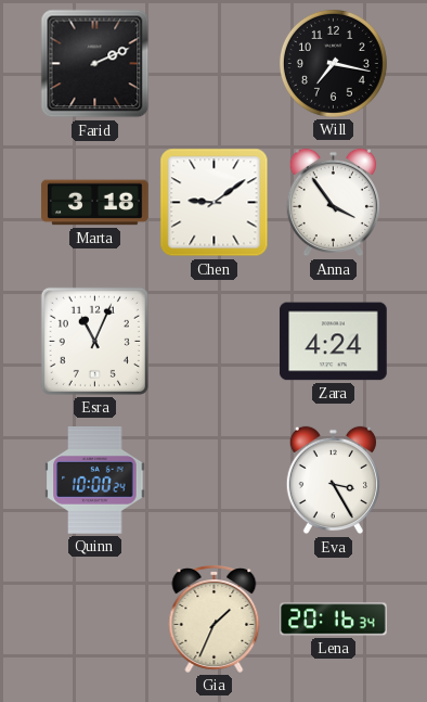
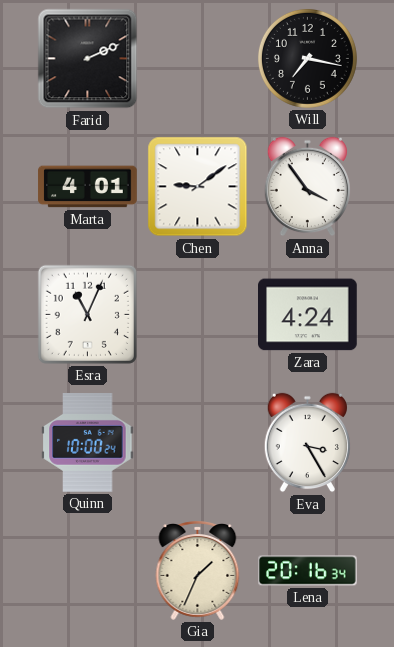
Marta: 3:18 -> 4:01 (88, 187)
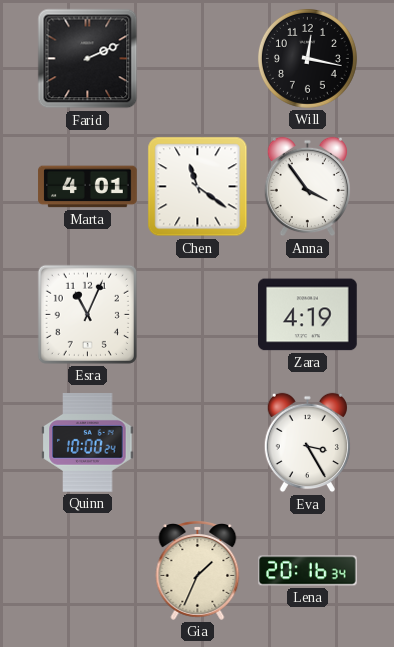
Will: 7:17 -> 12:17 (307, 58)
Chen: 9:09 -> 11:21 (198, 187)
Zara: 4:24 -> 4:19 (308, 315)
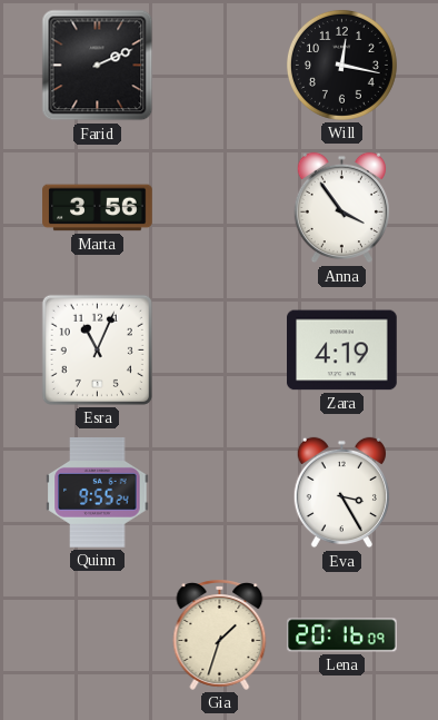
Marta: 4:01 -> 3:56 (98, 208)
Chen: 11:21 -> none (198, 187)
Quinn: 10:00 -> 9:55 (98, 493)
Gia: 1:34 -> 1:33 (220, 634)
Lena: 20:16:34 -> 20:16:09 (342, 635)
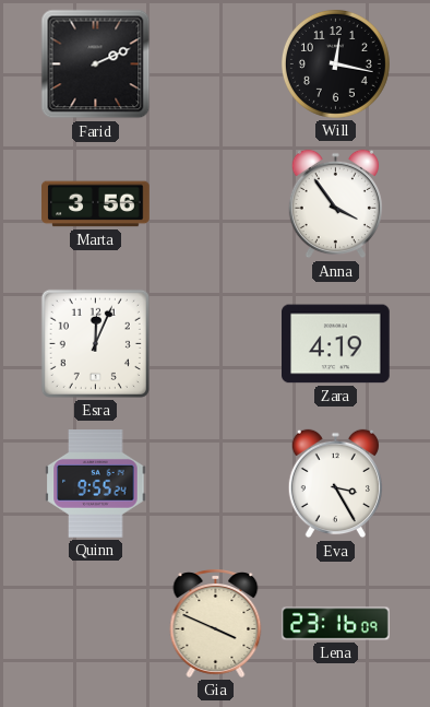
Esra: 11:04 -> 12:04 (95, 343)
Gia: 1:33 -> 3:49 (216, 623)
Lena: 20:16 -> 23:16 (336, 624)
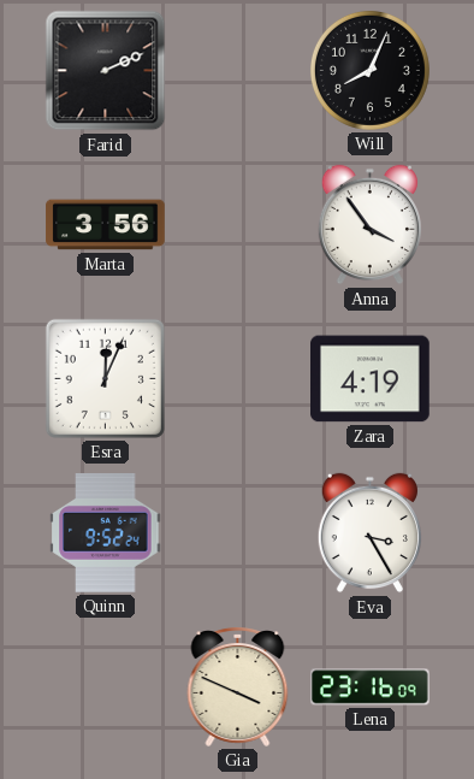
Will: 12:17 -> 8:04 (369, 70)
Quinn: 9:55 -> 9:52 (106, 533)
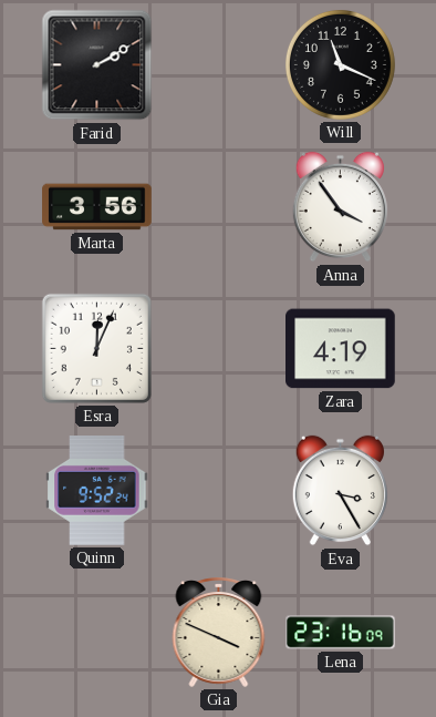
Farid: 2:11 -> 2:10 (97, 65)
Will: 8:04 -> 11:19 (340, 64)
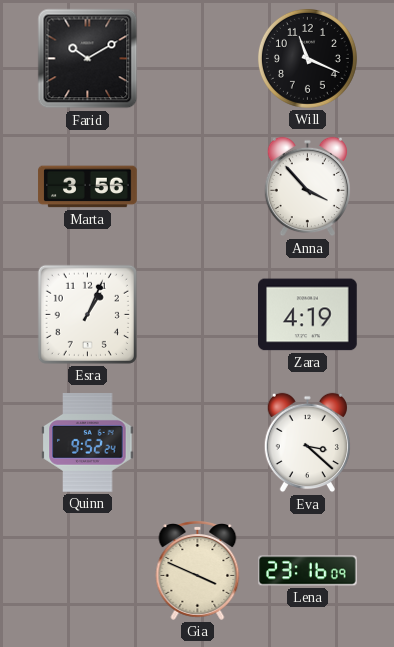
Farid: 2:10 -> 10:10 (88, 59)
Anna: 3:54 -> 3:53 (307, 187)
Esra: 12:04 -> 1:04 (87, 314)
Eva: 3:25 -> 3:22 (307, 443)
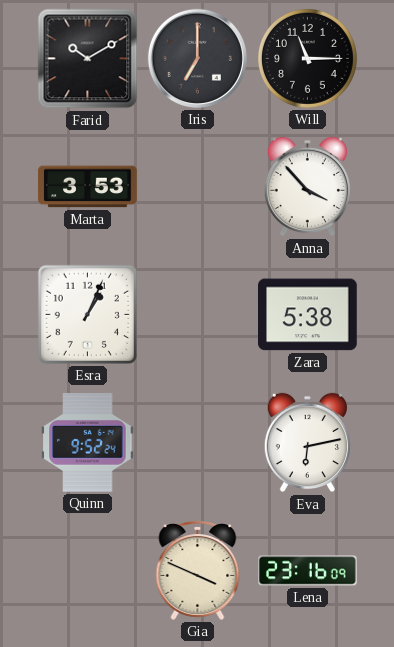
Iris: none -> 7:00 (197, 58)
Will: 11:19 -> 11:15 (307, 58)
Marta: 3:56 -> 3:53 (88, 187)
Zara: 4:19 -> 5:38 (308, 315)
Eva: 3:22 -> 6:13 (307, 443)
